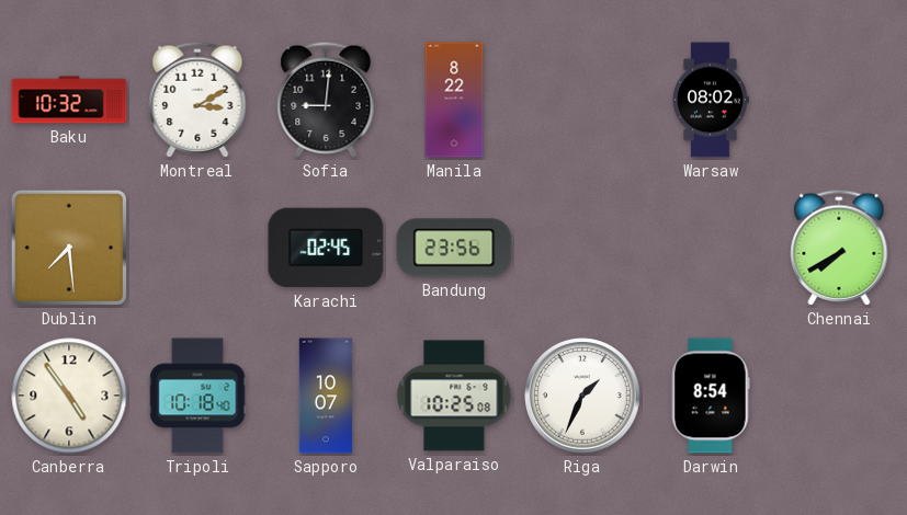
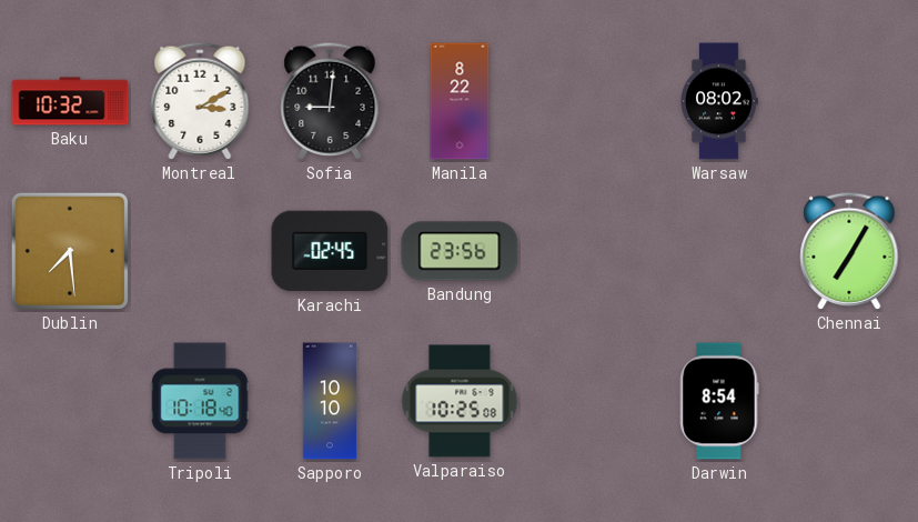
Chennai: 7:40 -> 7:05 (849, 251)
Canberra: 4:54 -> none (69, 396)
Sapporo: 10:07 -> 10:10 (330, 401)
Riga: 1:34 -> none (582, 396)
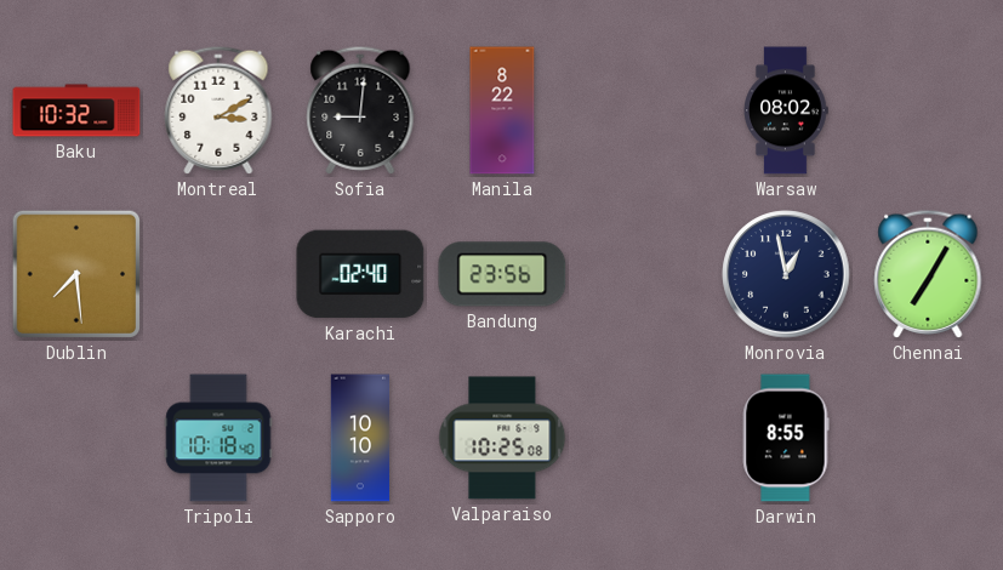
Karachi: 02:45 -> 02:40 (360, 274)
Monrovia: none -> 12:58 (786, 274)
Darwin: 8:54 -> 8:55 (786, 438)
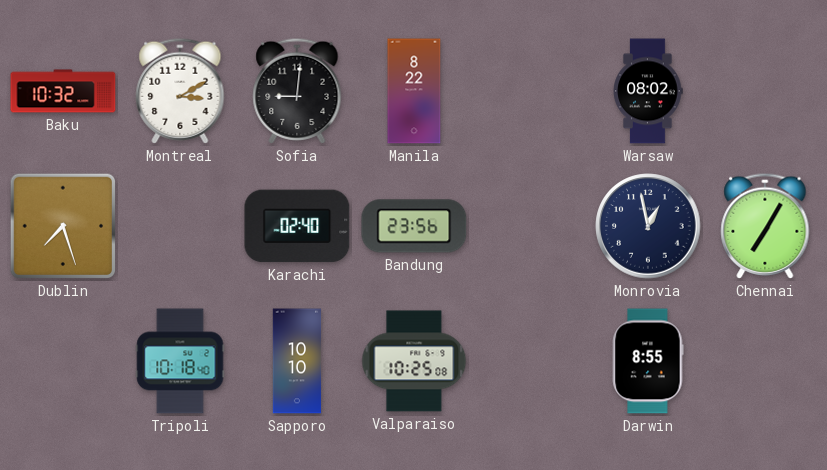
Dublin: 7:29 -> 7:27 (63, 226)
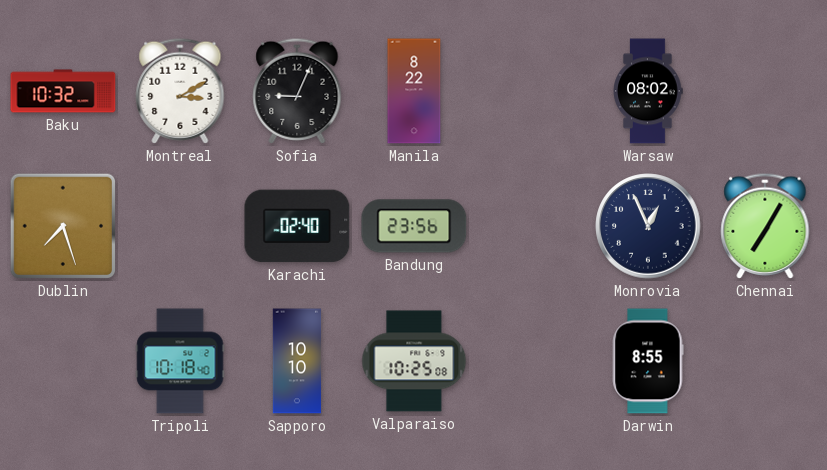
Sofia: 9:01 -> 9:04 (297, 91)
Monrovia: 12:58 -> 12:56 (648, 226)
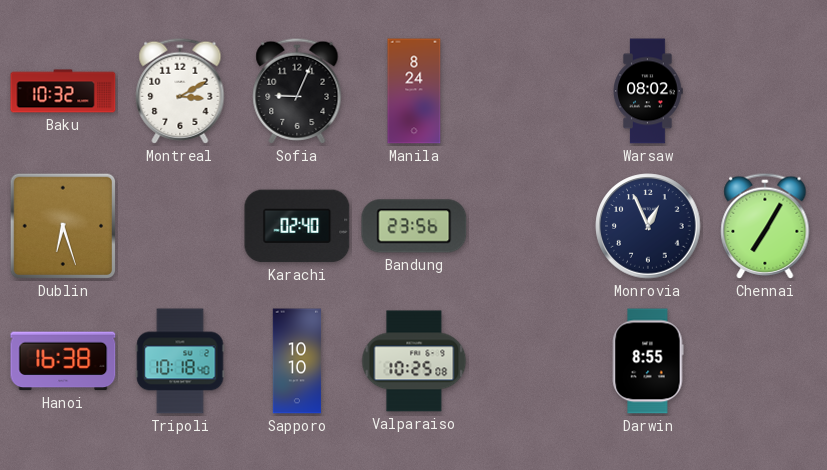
Manila: 8:22 -> 8:24 (414, 91)
Dublin: 7:27 -> 6:27 (63, 226)
Hanoi: none -> 16:38 (63, 361)
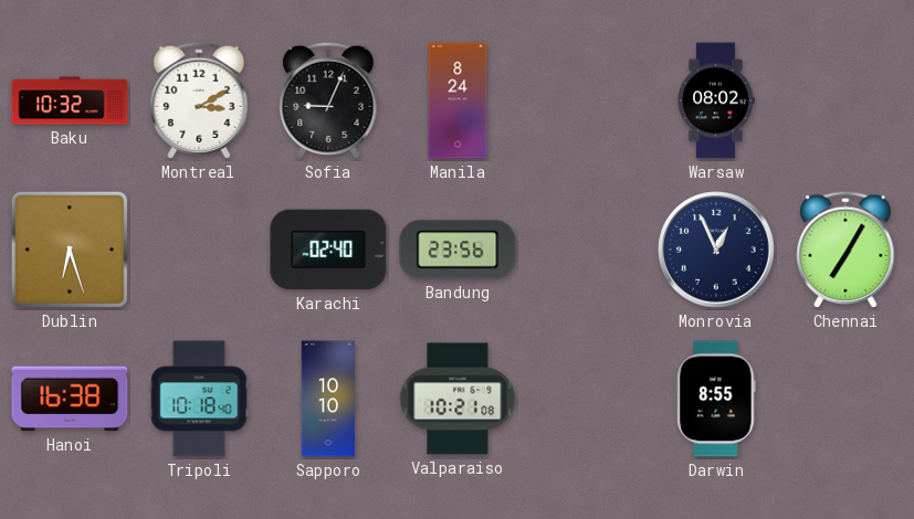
Valparaiso: 10:25 -> 10:21 (458, 399)
